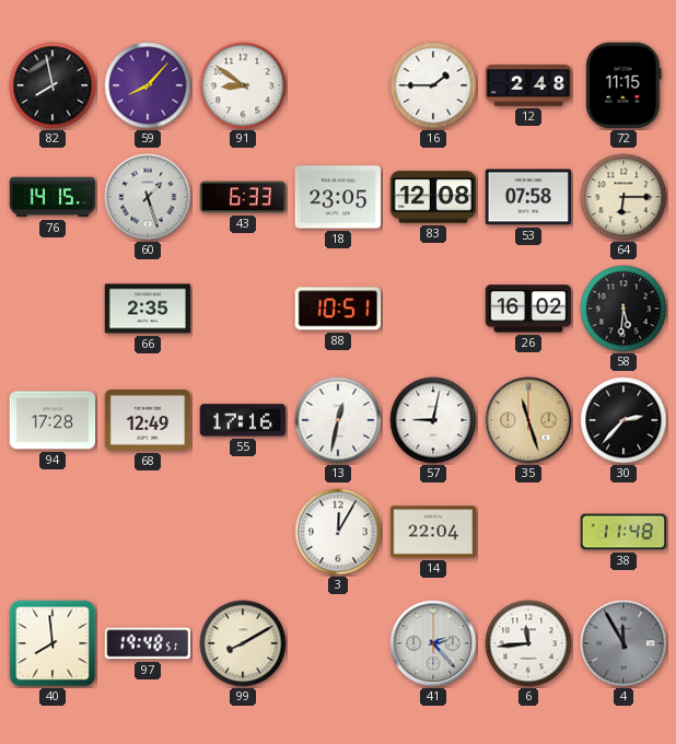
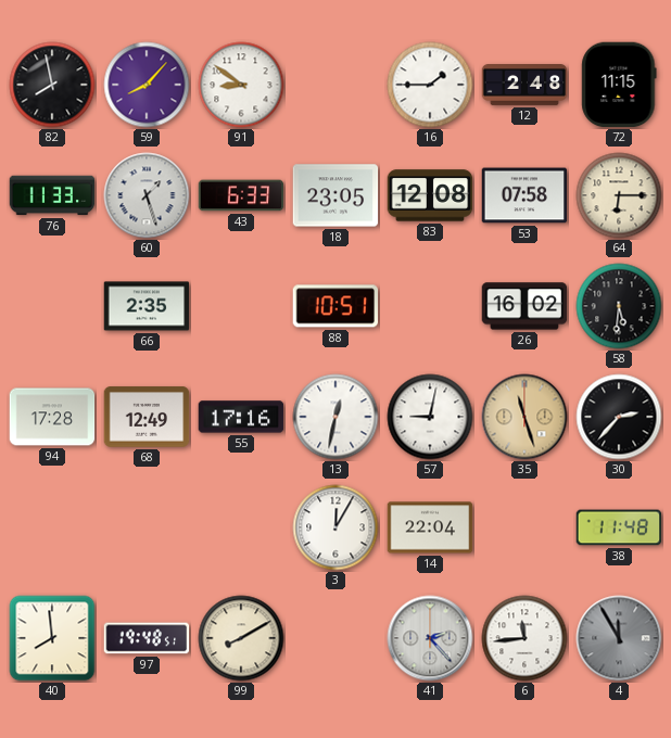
76: 14:15 -> 11:33 (52, 195)
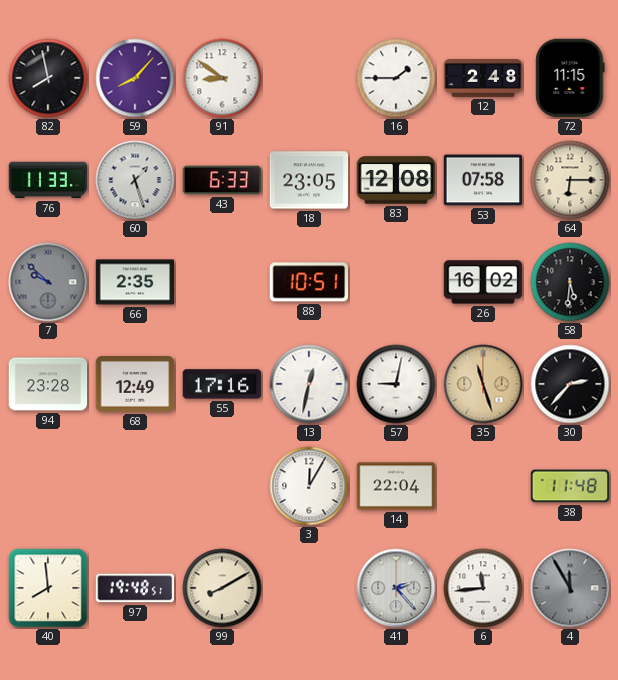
7: none -> 9:52 (48, 282)
94: 17:28 -> 23:28 (48, 384)
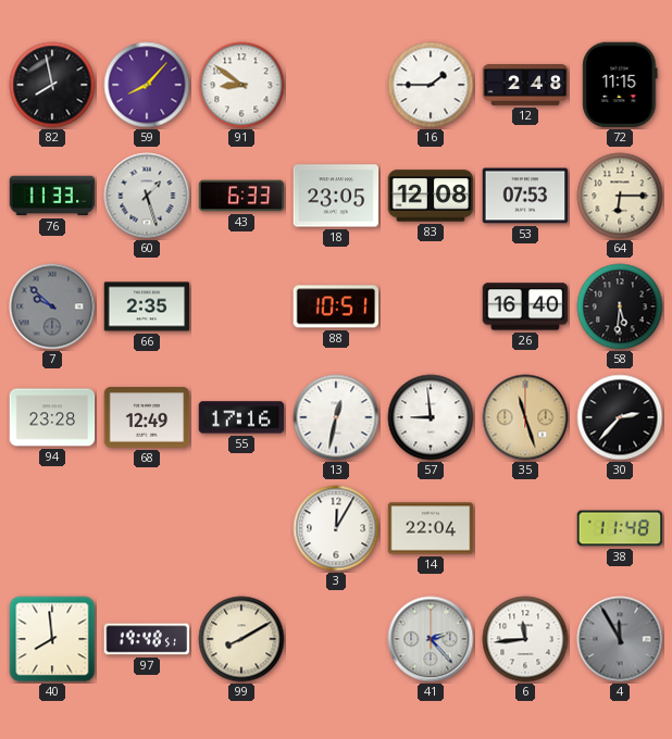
53: 07:58 -> 07:53 (525, 196)
26: 16:02 -> 16:40 (525, 306)
57: 9:02 -> 8:59 (431, 417)
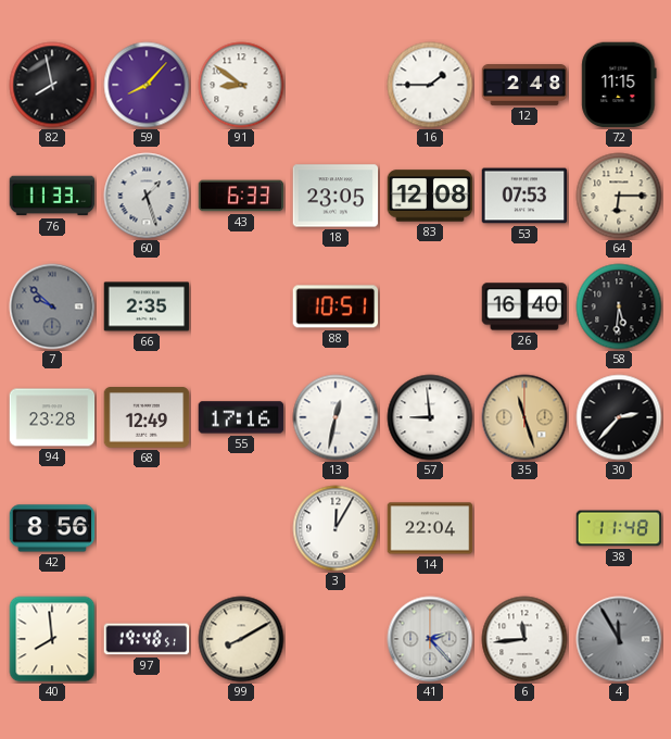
42: none -> 8:56 (52, 528)
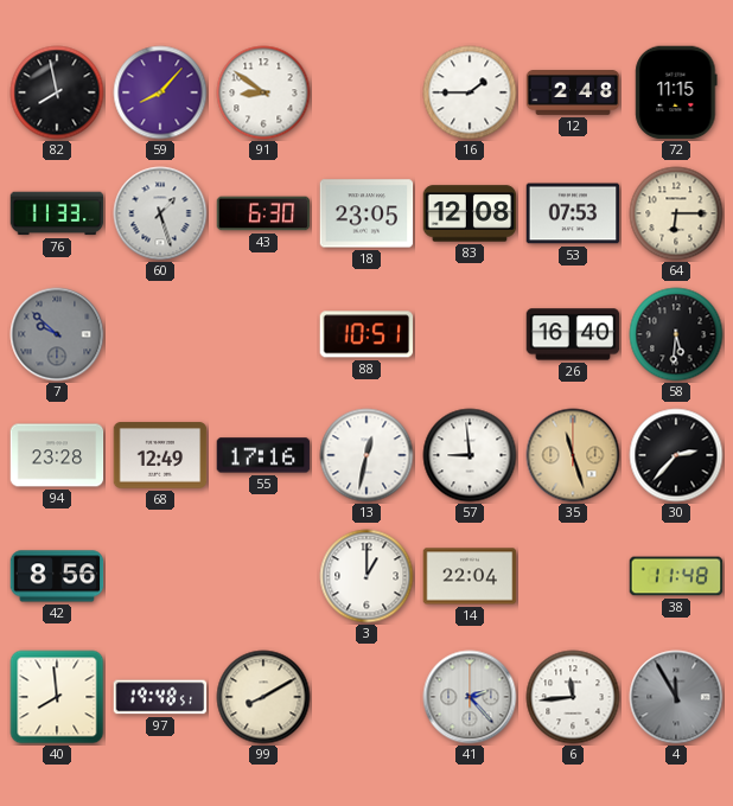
43: 6:33 -> 6:30 (263, 213)
66: 2:35 -> none (147, 306)
3: 12:05 -> 1:00 (366, 576)
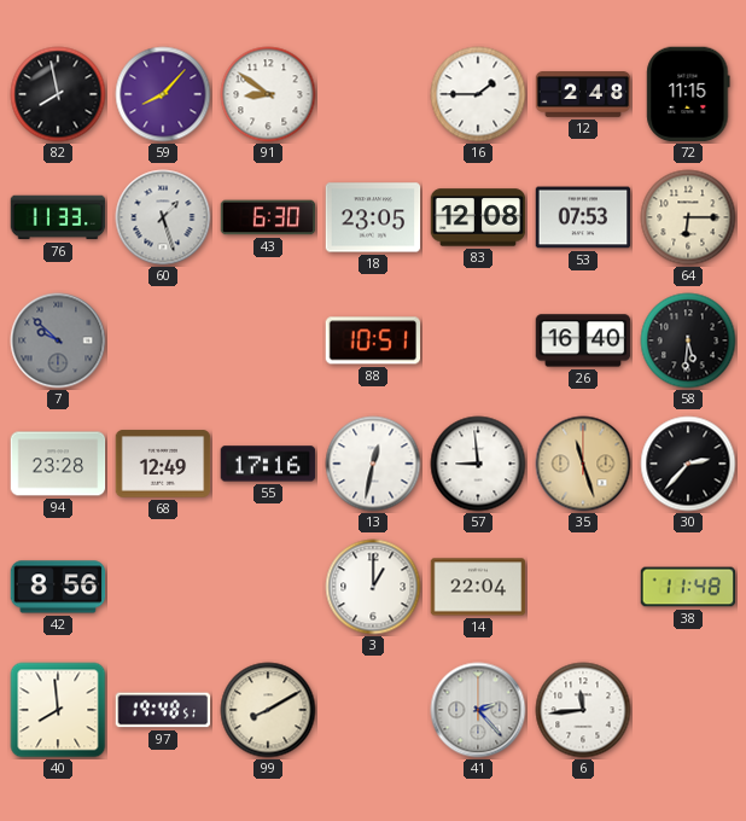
4: 11:55 -> none (676, 697)
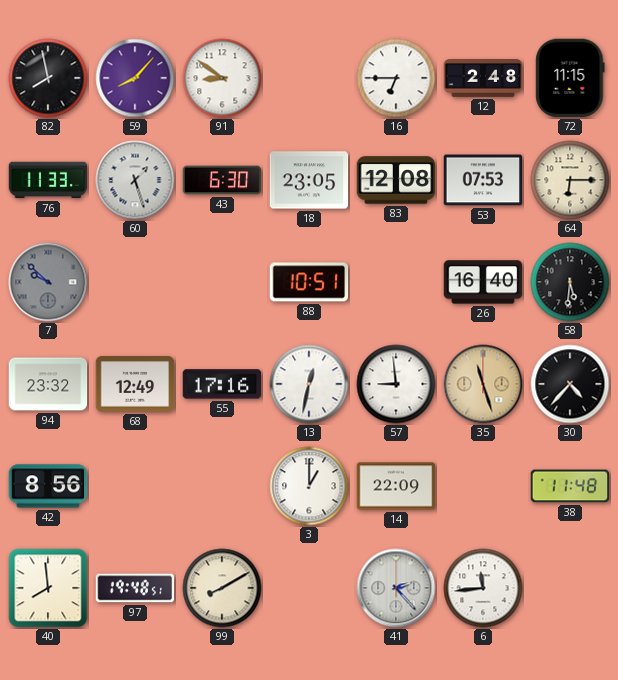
16: 1:45 -> 6:45 (396, 78)
94: 23:28 -> 23:32 (48, 384)
30: 2:37 -> 4:37 (570, 384)
14: 22:04 -> 22:09 (396, 486)
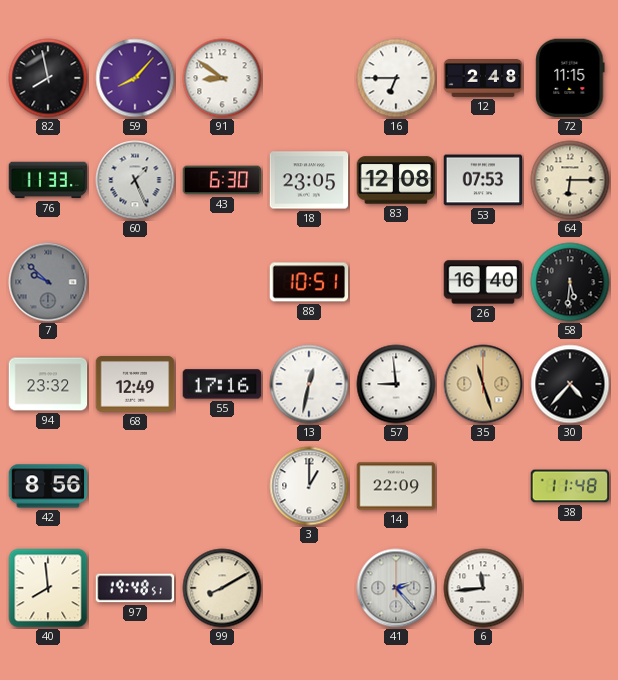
60: 1:27 -> 1:26 (135, 180)
